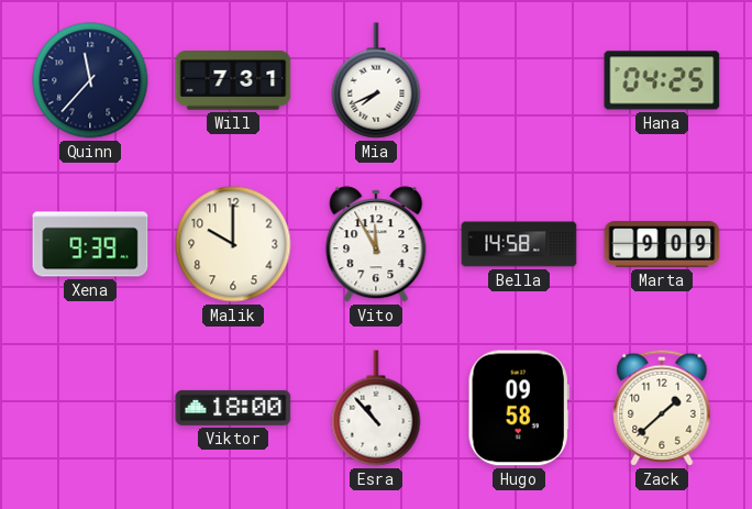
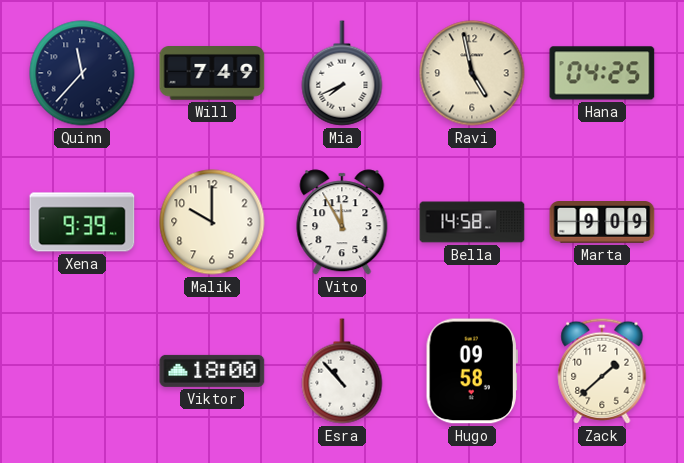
Will: 7:31 -> 7:49 (212, 74)
Ravi: none -> 4:58 (472, 73)
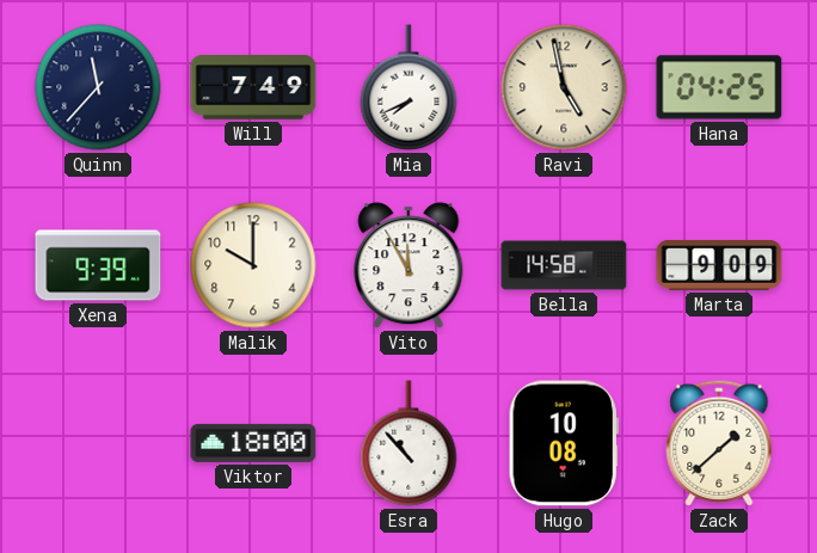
Hugo: 09:58 -> 10:08 (564, 443)
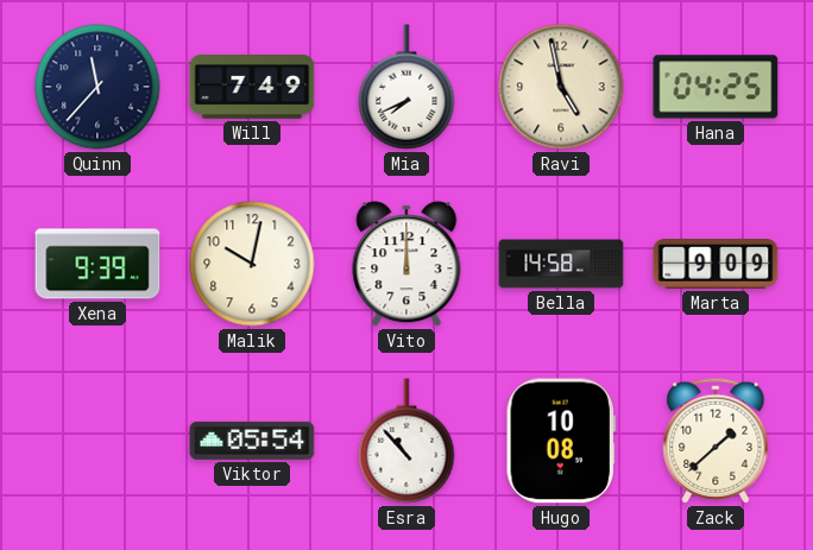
Malik: 10:00 -> 10:02 (252, 264)
Vito: 11:55 -> 12:00 (406, 264)
Viktor: 18:00 -> 05:54 (252, 441)
